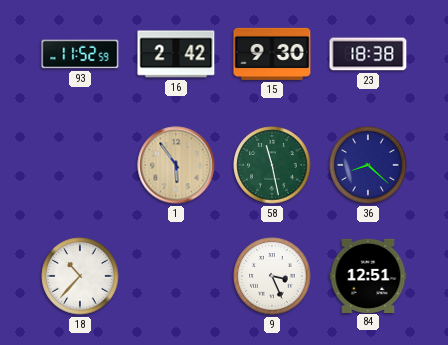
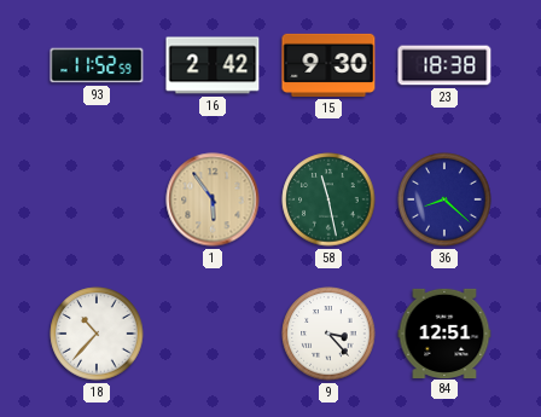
9: 3:26 -> 3:23 (328, 334)
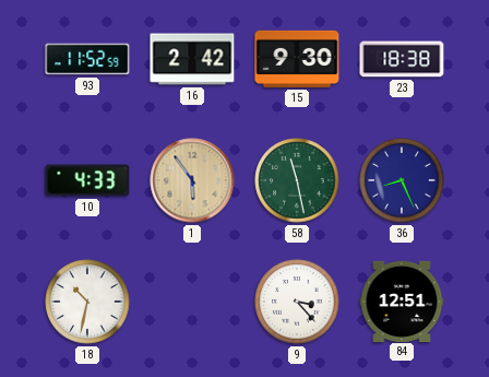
10: none -> 4:33 (87, 180)
36: 8:22 -> 8:26 (402, 180)
18: 10:37 -> 10:32 (87, 302)
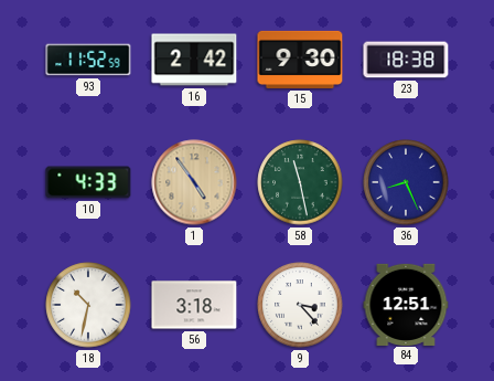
1: 5:54 -> 4:54 (194, 182)
56: none -> 3:18 (194, 305)
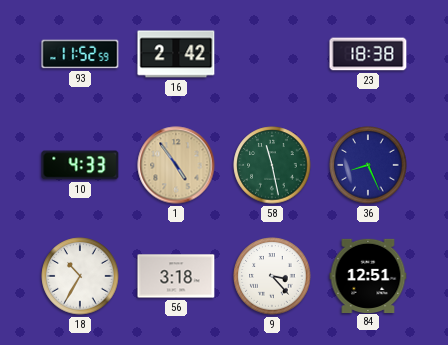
15: 9:30 -> none (300, 60)
18: 10:32 -> 10:35 (80, 276)
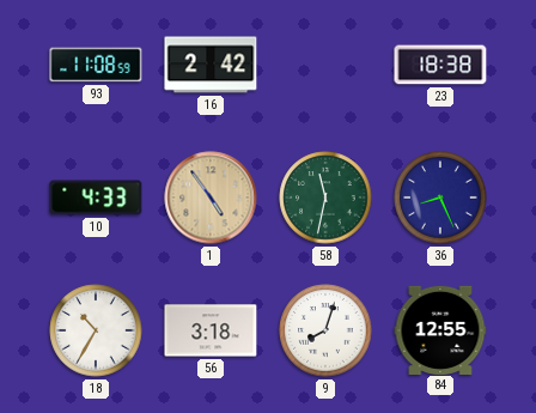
93: 11:52 -> 11:08 (96, 65)
58: 11:28 -> 11:32 (325, 198)
9: 3:23 -> 8:03 (325, 330)
84: 12:51 -> 12:55 (440, 329)
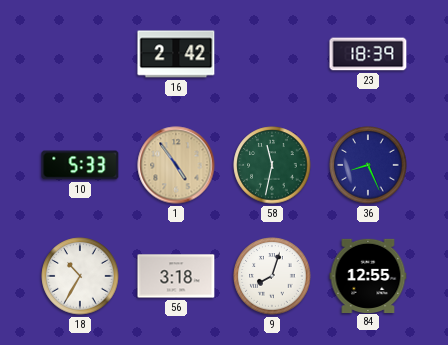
93: 11:08 -> none (96, 65)
23: 18:38 -> 18:39 (368, 54)
10: 4:33 -> 5:33 (80, 165)
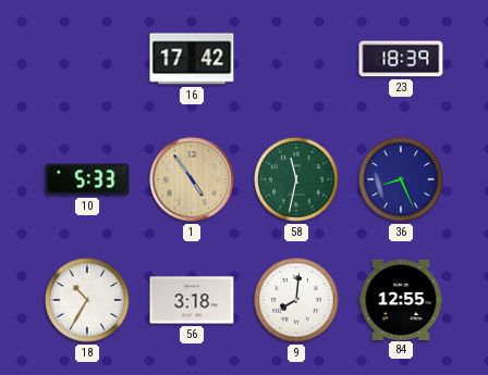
16: 2:42 -> 17:42 (192, 59)
9: 8:03 -> 8:01 (296, 300)
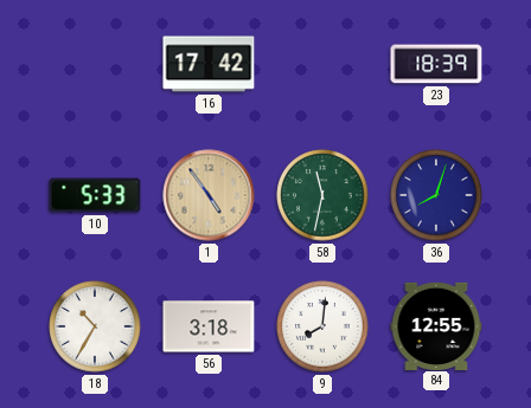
36: 8:26 -> 8:03 (436, 195)
